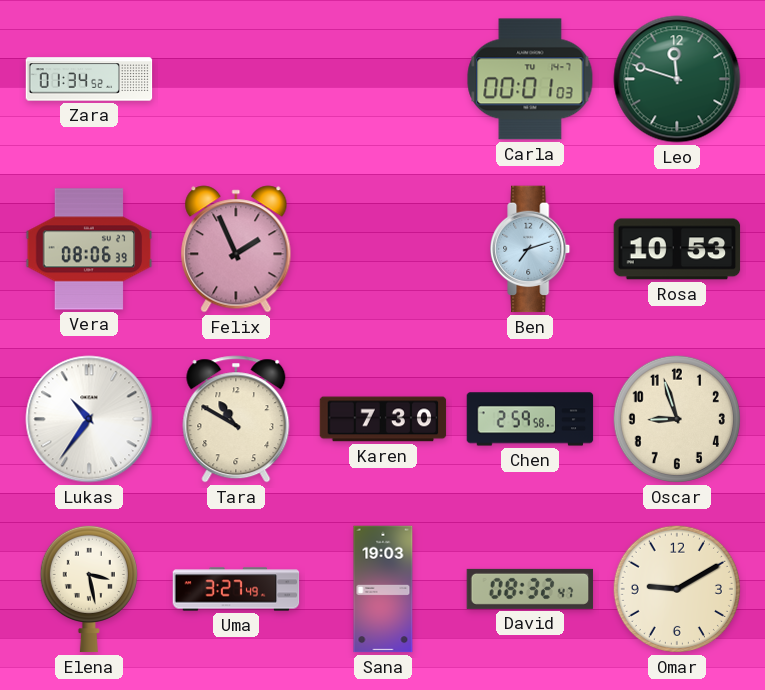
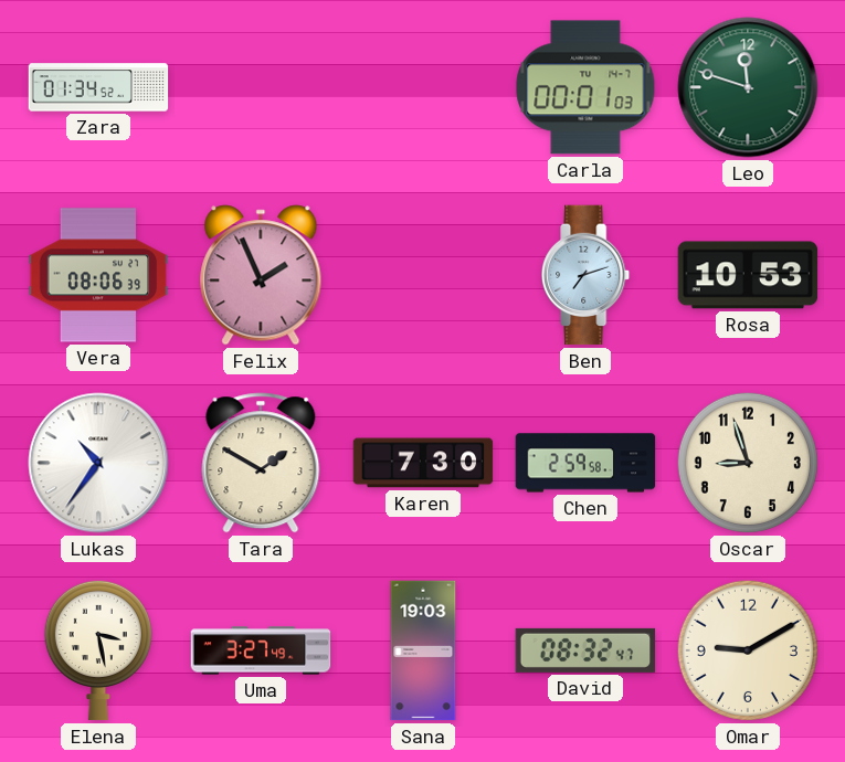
Tara: 10:50 -> 1:50 (261, 463)
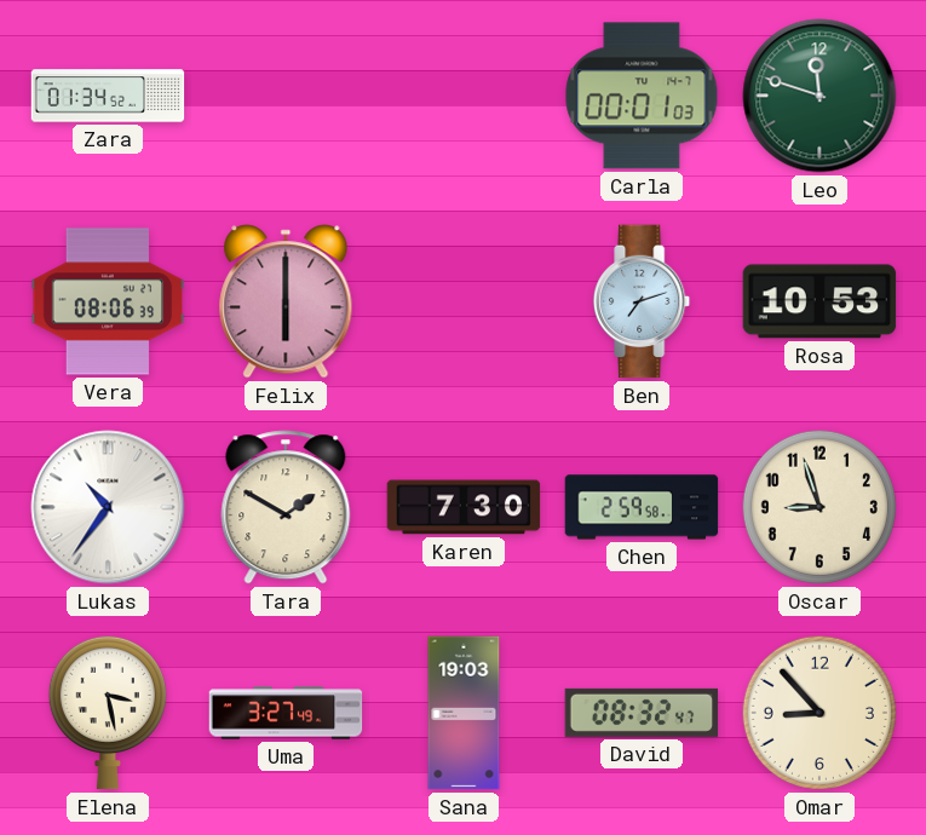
Felix: 1:56 -> 6:00 (286, 301)
Omar: 9:10 -> 8:53 (819, 713)
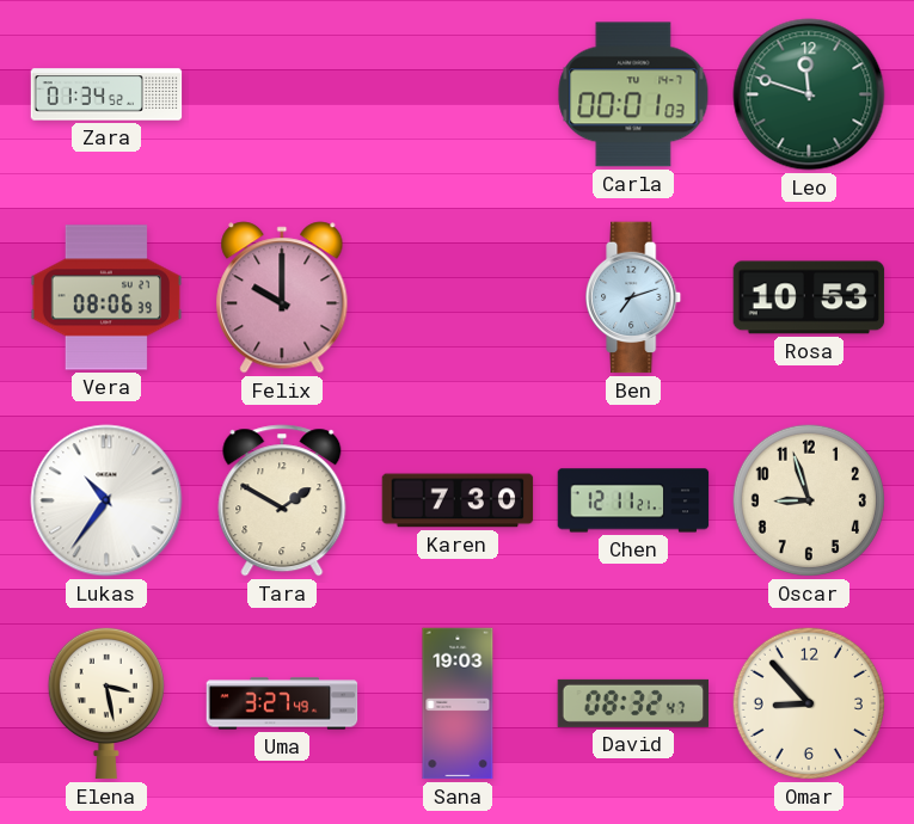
Felix: 6:00 -> 10:00 (282, 297)
Chen: 2:59 -> 12:11 (633, 500)
